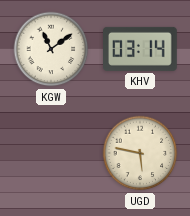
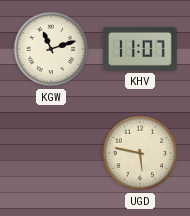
KGW: 11:09 -> 11:12 (51, 49)
KHV: 03:14 -> 11:07 (141, 49)
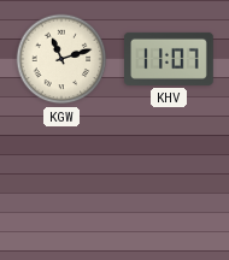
UGD: 5:47 -> none (140, 153)
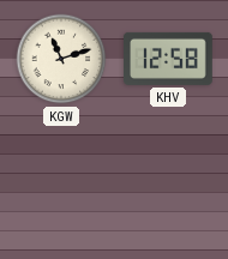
KHV: 11:07 -> 12:58 (169, 59)
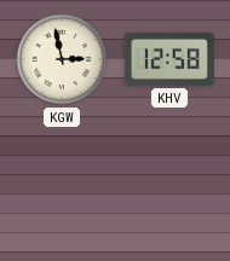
KGW: 11:12 -> 2:58 (62, 59)
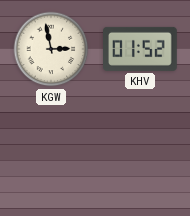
KHV: 12:58 -> 01:52 (141, 49)
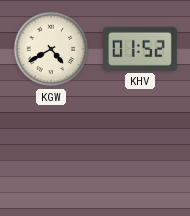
KGW: 2:58 -> 4:40 (51, 49)
